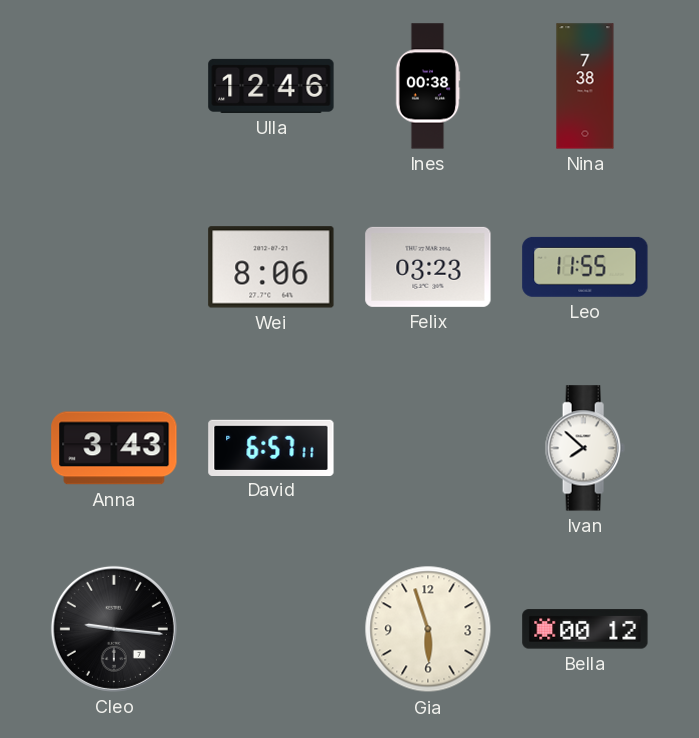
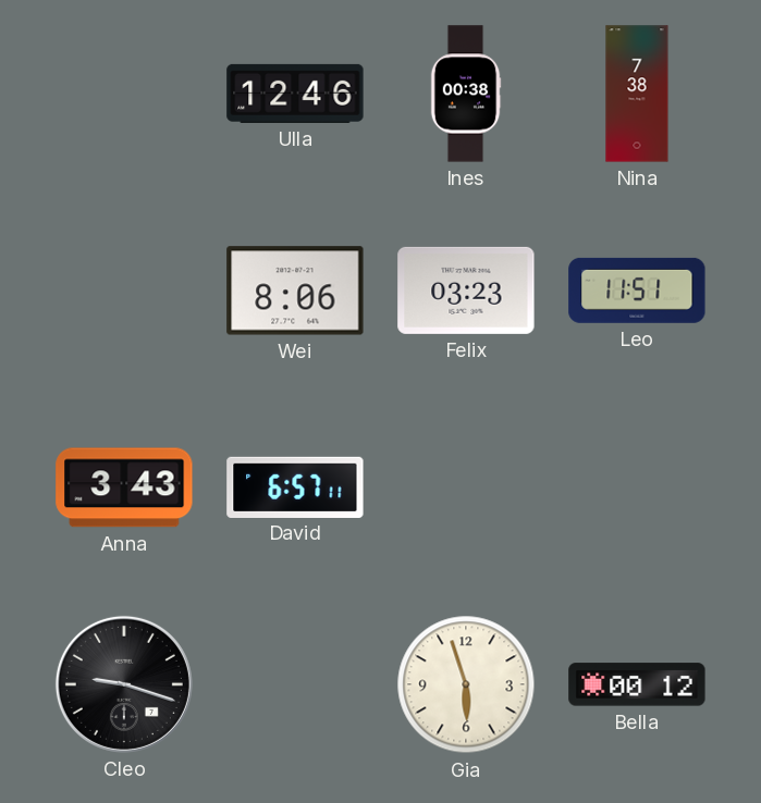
Leo: 11:55 -> 11:51 (637, 291)
Ivan: 7:52 -> none (585, 448)
Cleo: 9:16 -> 9:18 (124, 684)
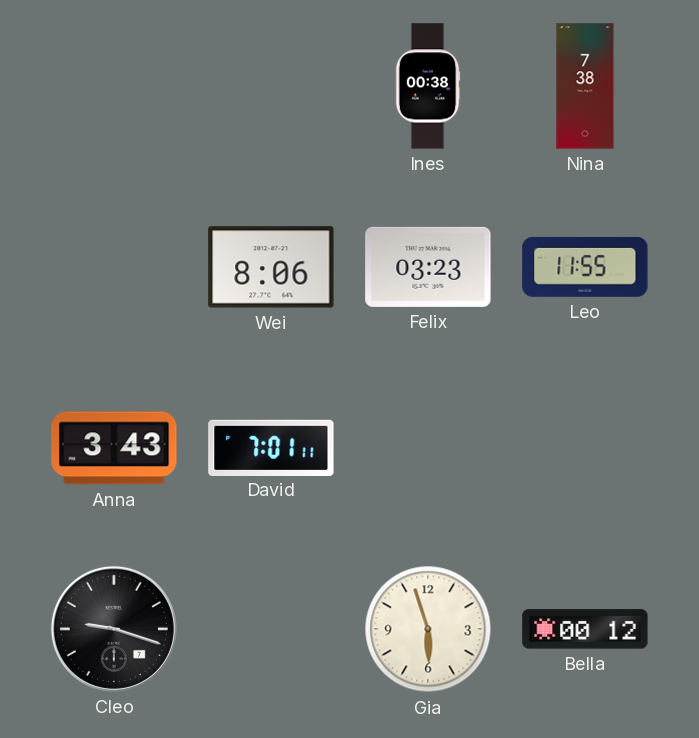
Ulla: 12:46 -> none (295, 94)
Leo: 11:51 -> 11:55 (585, 267)
David: 6:57 -> 7:01 (271, 447)
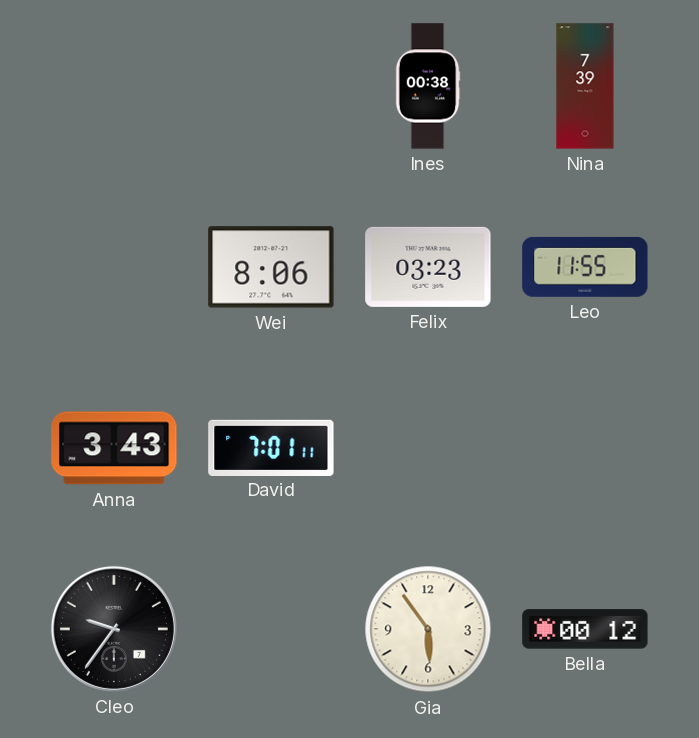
Nina: 7:38 -> 7:39 (585, 86)
Cleo: 9:18 -> 9:36 (114, 629)
Gia: 5:57 -> 5:54 (428, 629)
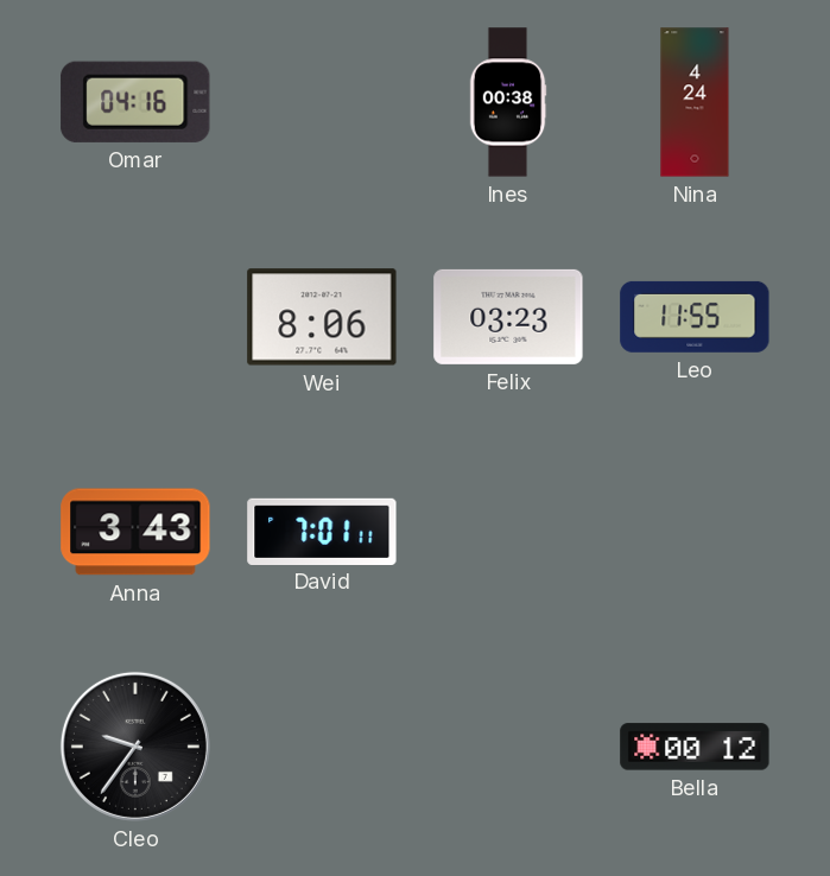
Omar: none -> 04:16 (135, 102)
Nina: 7:39 -> 4:24 (695, 102)
Gia: 5:54 -> none (428, 629)
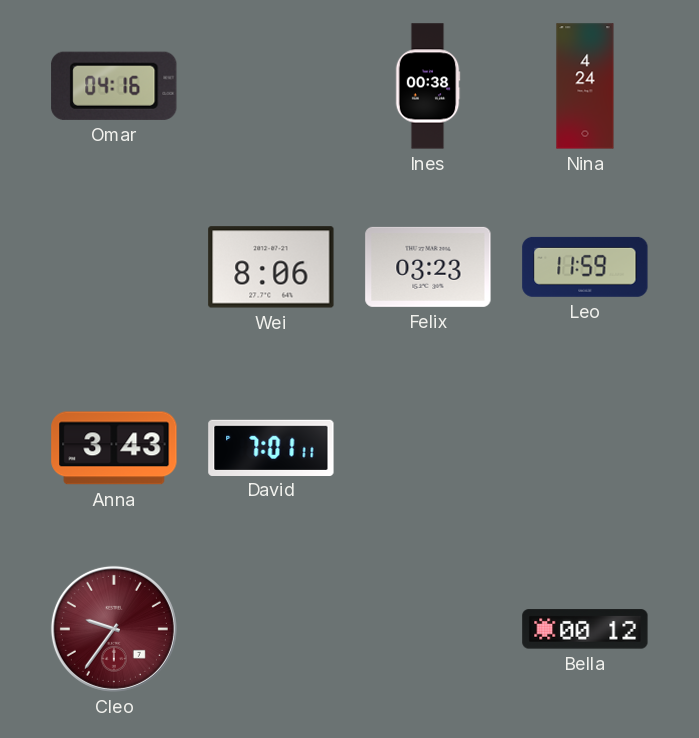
Leo: 11:55 -> 11:59 (585, 267)
Cleo dial: black -> burgundy (114, 629)
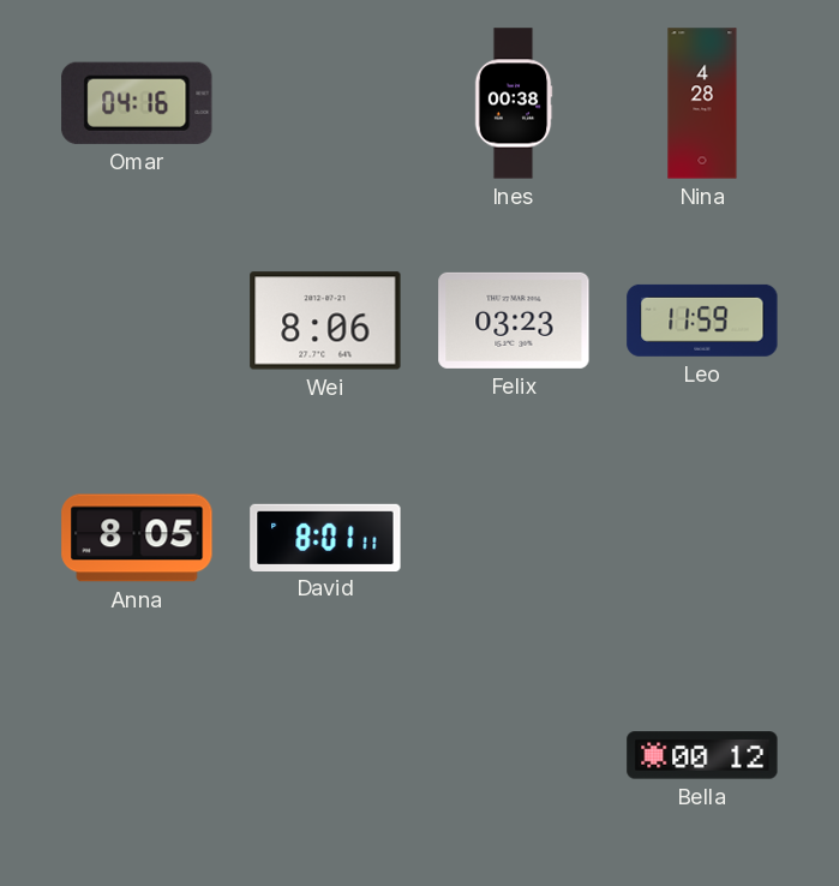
Nina: 4:24 -> 4:28 (702, 103)
Anna: 3:43 -> 8:05 (137, 538)
David: 7:01 -> 8:01 (325, 537)
Cleo: 9:36 -> none (114, 629)
